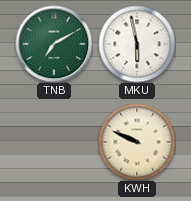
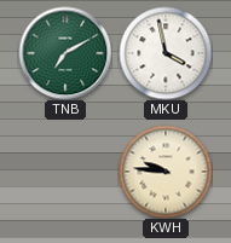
MKU: 5:58 -> 3:58 (166, 53)
KWH: 9:49 -> 9:46 (166, 172)
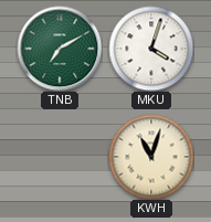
MKU: 3:58 -> 4:03 (151, 49)
KWH: 9:46 -> 11:03 (151, 157)
